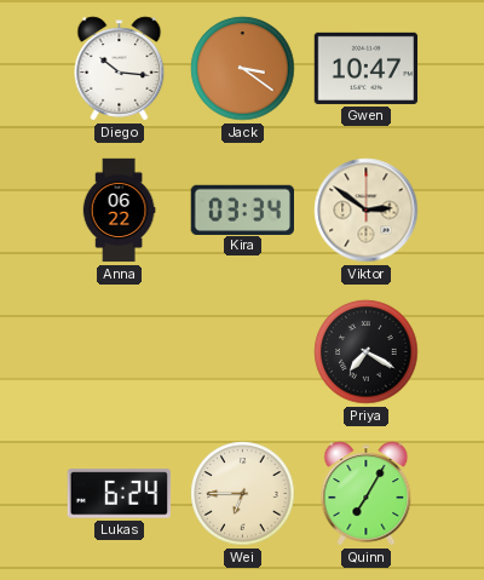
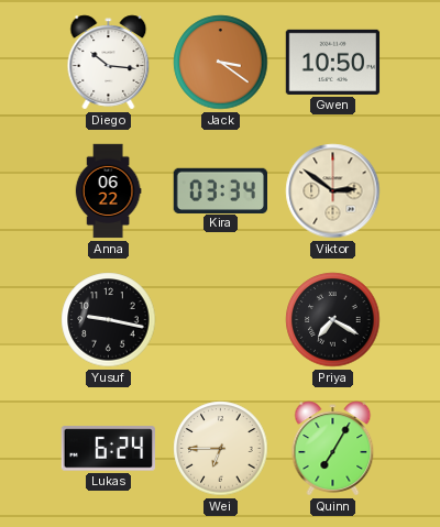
Gwen: 10:47 -> 10:50 (333, 62)
Yusuf: none -> 9:17 (109, 320)
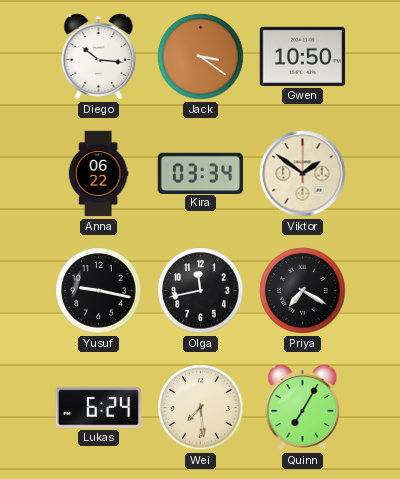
Viktor: 2:51 -> 1:51 (303, 174)
Olga: none -> 11:43 (201, 291)
Wei: 6:45 -> 7:29 (201, 408)
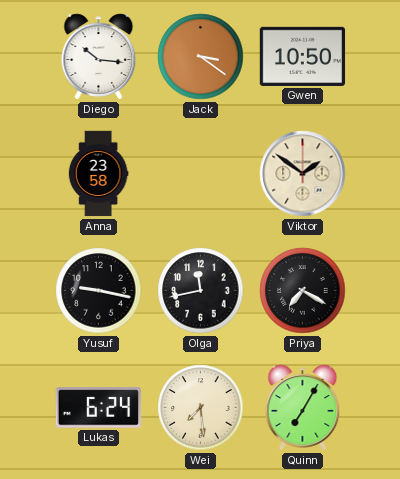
Anna: 06:22 -> 23:58 (98, 174)
Kira: 03:34 -> none (200, 173)
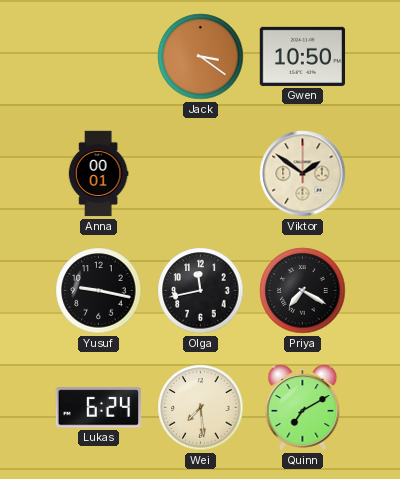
Diego: 10:16 -> none (99, 57)
Anna: 23:58 -> 00:01 (98, 174)
Quinn: 7:05 -> 7:10 (303, 408)
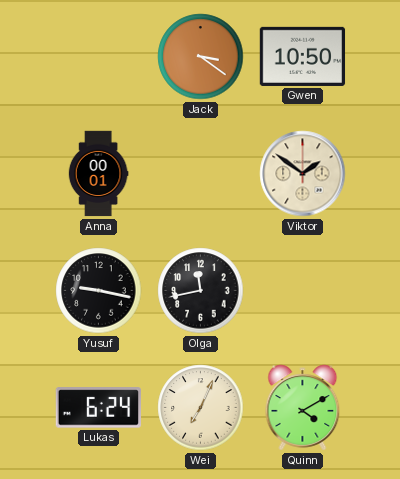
Priya: 7:20 -> none (303, 291)
Wei: 7:29 -> 7:04 (201, 408)
Quinn: 7:10 -> 4:10 (303, 408)
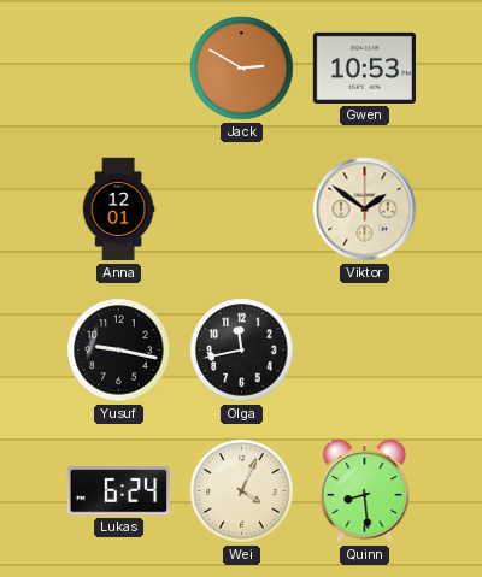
Jack: 3:21 -> 2:50 (242, 69)
Gwen: 10:50 -> 10:53 (365, 67)
Anna: 00:01 -> 12:01 (118, 210)
Wei: 7:04 -> 4:04 (242, 491)
Quinn: 4:10 -> 8:29 (365, 491)
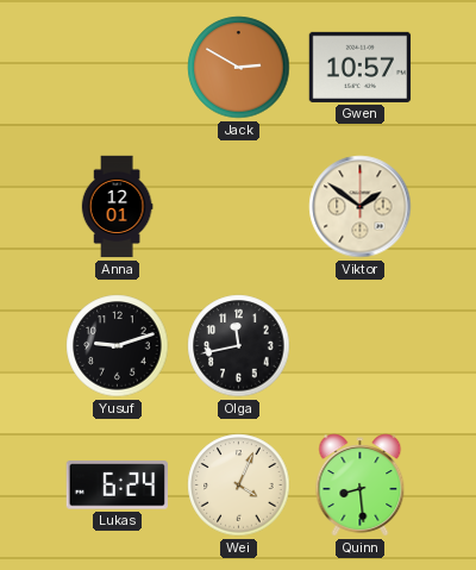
Gwen: 10:53 -> 10:57 (361, 67)
Yusuf: 9:17 -> 9:12 (118, 346)
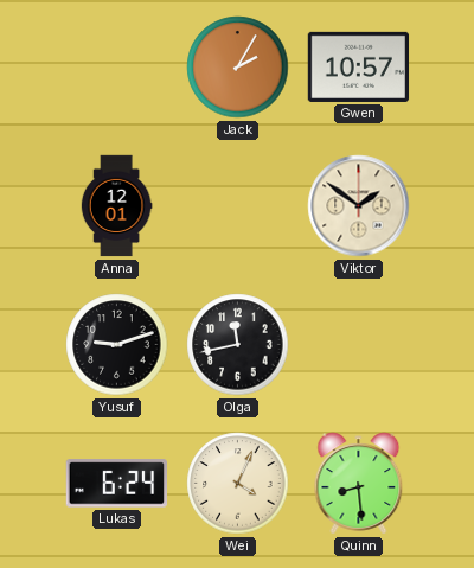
Jack: 2:50 -> 2:05 (238, 68)
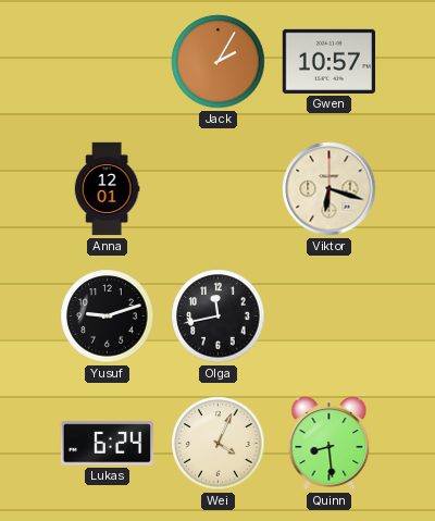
Viktor: 1:51 -> 6:18 (330, 189)
